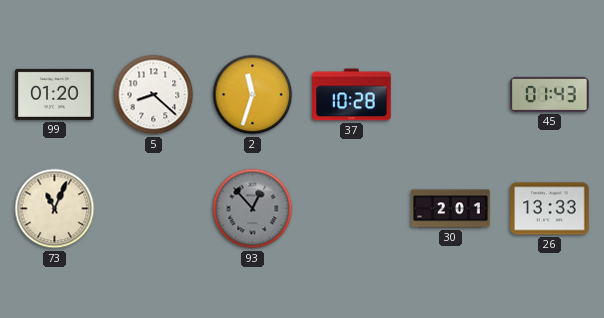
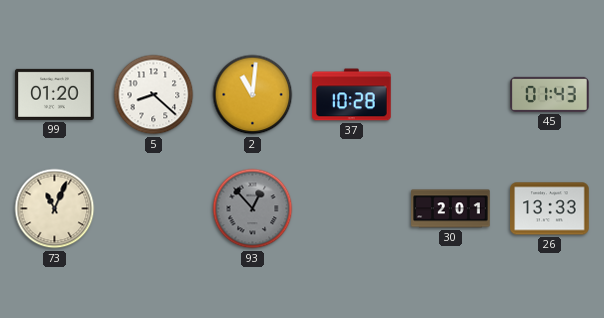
2: 11:33 -> 11:01 (253, 95)
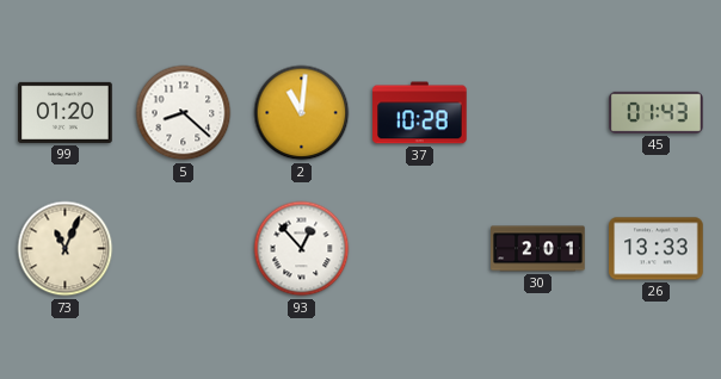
93 dial: grey -> white (302, 249)
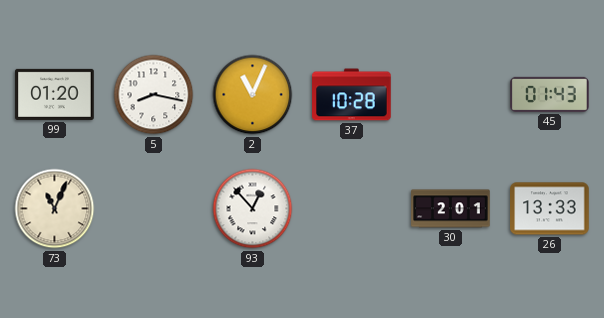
5: 8:22 -> 8:17 (154, 95)
2: 11:01 -> 11:04 (253, 95)
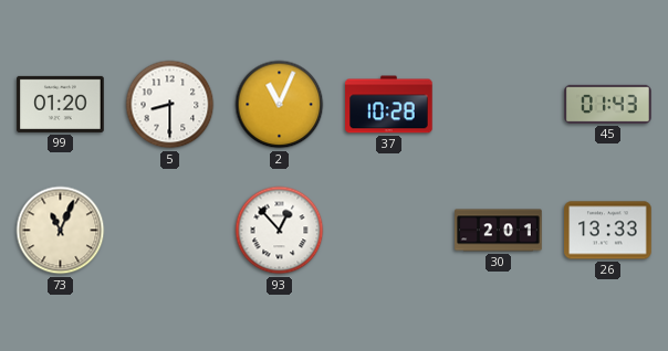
5: 8:17 -> 8:30 (170, 105)
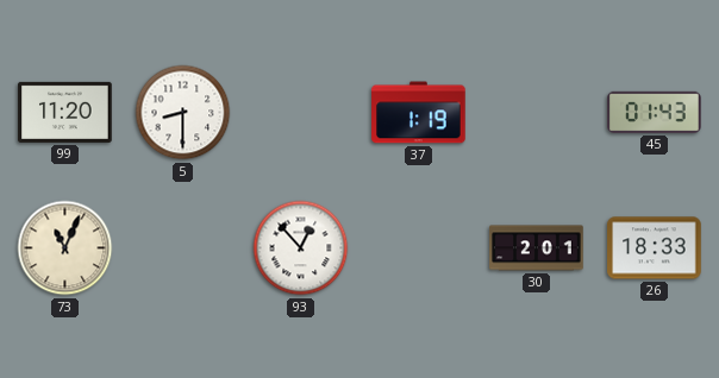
99: 01:20 -> 11:20 (65, 112)
2: 11:04 -> none (280, 105)
37: 10:28 -> 1:19 (419, 113)
26: 13:33 -> 18:33 (655, 248)
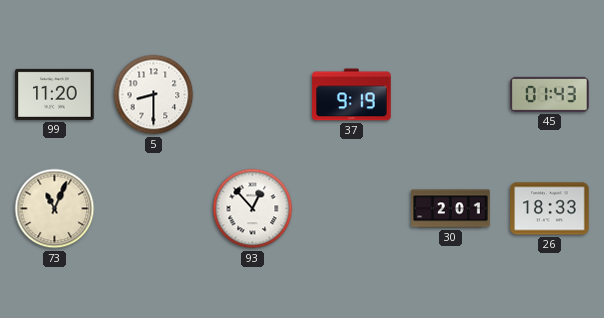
37: 1:19 -> 9:19 (352, 95)
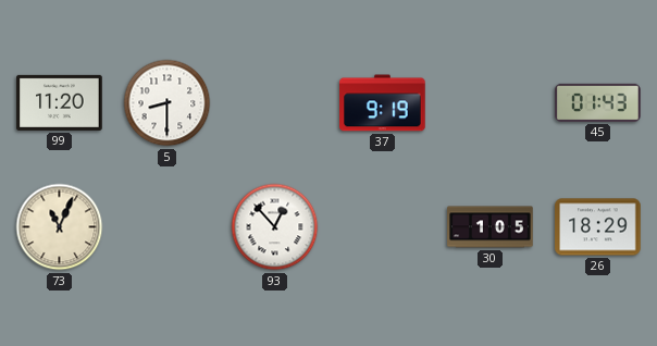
30: 2:01 -> 1:05 (491, 227)
26: 18:33 -> 18:29 (598, 227)
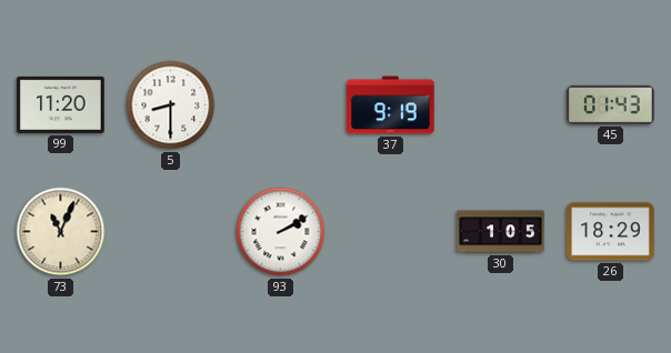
93: 12:53 -> 2:10 (281, 232)
